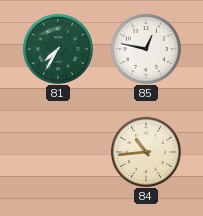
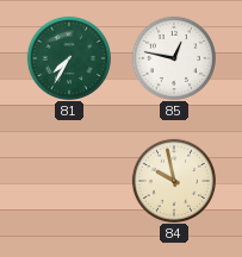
84: 10:44 -> 9:58 (173, 180)
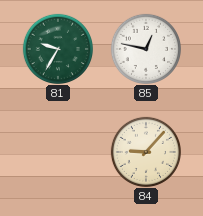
81: 7:35 -> 9:35 (57, 48)
84: 9:58 -> 9:07 (145, 151)
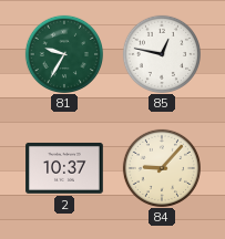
2: none -> 10:37 (64, 168)
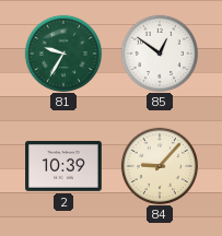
85: 12:47 -> 12:51 (159, 52)
2: 10:37 -> 10:39 (63, 166)
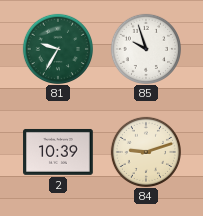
85: 12:51 -> 9:57 (145, 48)
84: 9:07 -> 9:12 (145, 151)
